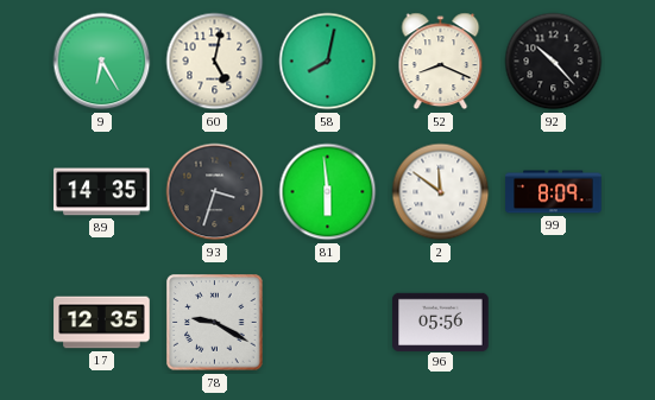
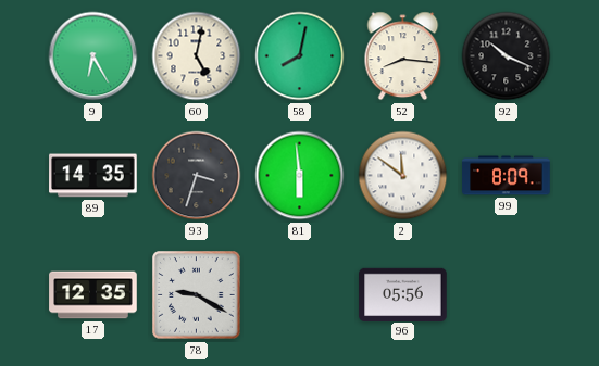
52: 8:19 -> 8:16 (403, 56)
92: 10:23 -> 10:19 (507, 56)
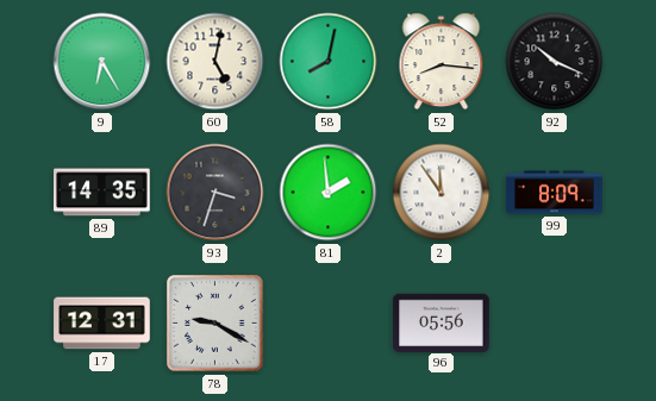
81: 5:59 -> 1:59 (329, 193)
2: 11:51 -> 11:54 (442, 193)
17: 12:35 -> 12:31 (102, 324)
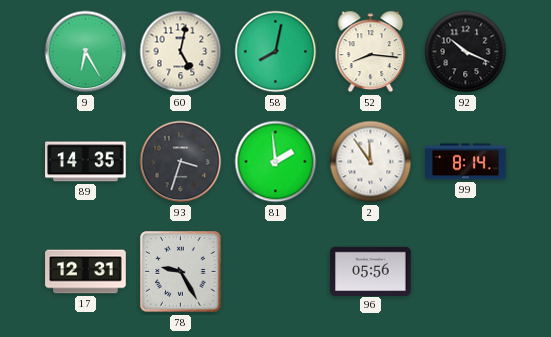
99: 8:09 -> 8:14 (466, 162)
78: 9:20 -> 9:25 (181, 272)
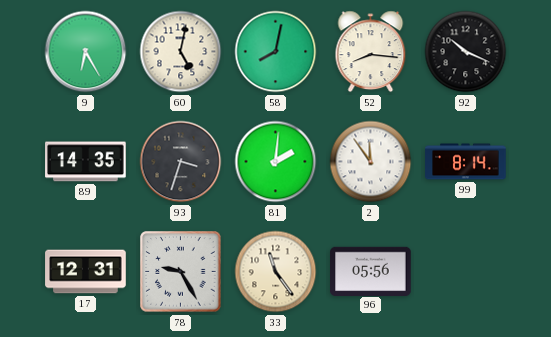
81: 1:59 -> 2:01 (276, 162)
33: none -> 11:24 (276, 272)
